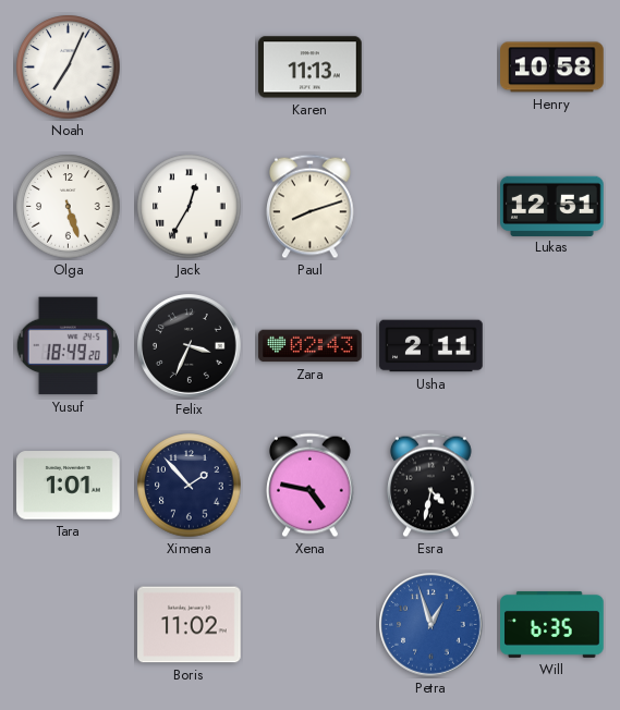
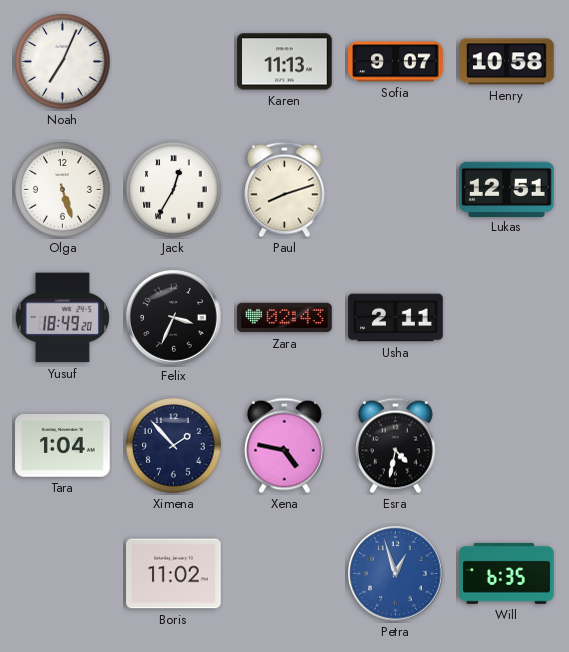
Sofia: none -> 9:07 (396, 62)
Tara: 1:01 -> 1:04 (63, 446)
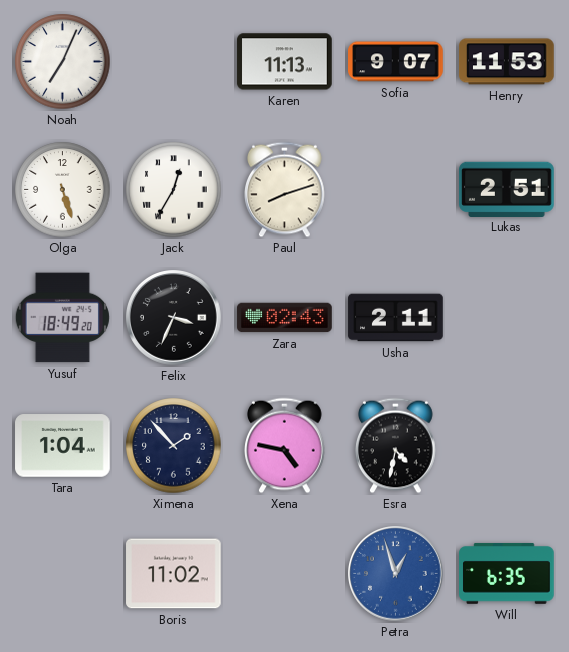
Henry: 10:58 -> 11:53 (507, 62)
Lukas: 12:51 -> 2:51 (507, 189)
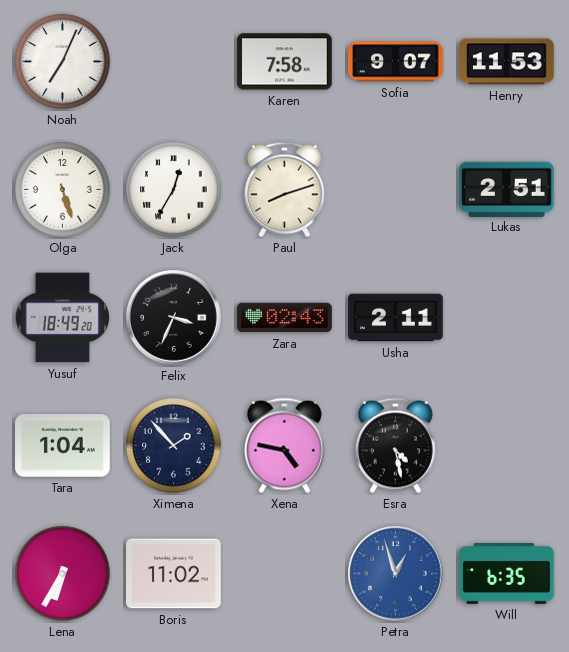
Karen: 11:13 -> 7:58 (285, 62)
Esra: 4:32 -> 4:28 (396, 446)
Lena: none -> 6:35 (63, 574)
